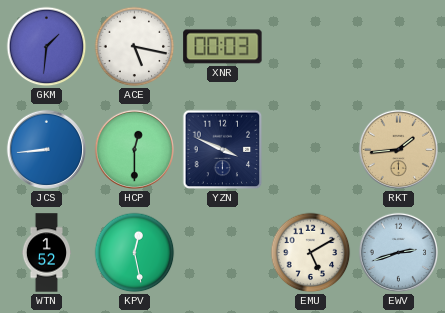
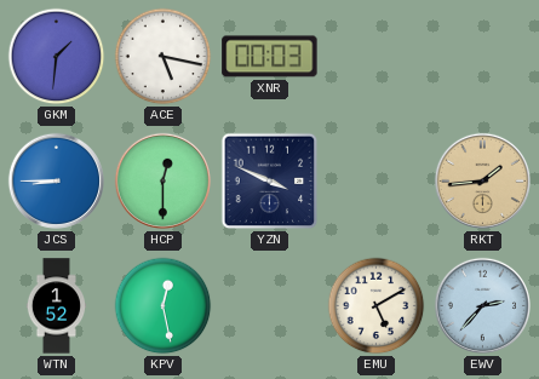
JCS: 8:44 -> 8:45 (56, 180)
EWV: 2:42 -> 2:37 (482, 305)
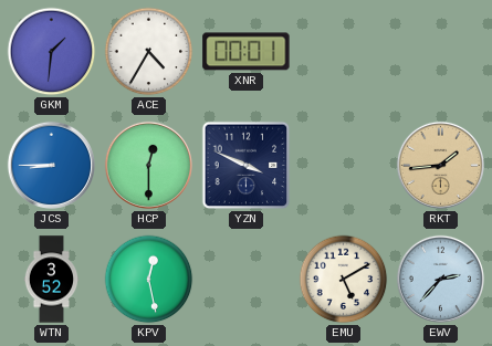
ACE: 5:17 -> 4:35 (149, 52)
XNR: 00:03 -> 00:01 (247, 52)
WTN: 1:52 -> 3:52 (52, 280)
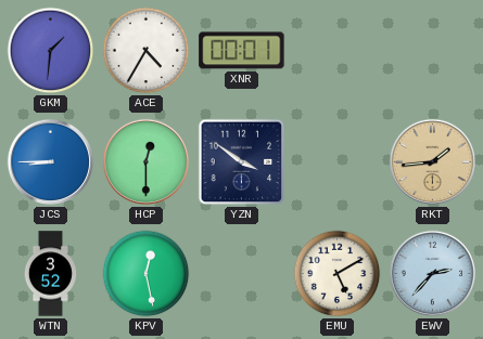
YZN: 3:49 -> 3:51 (242, 162)
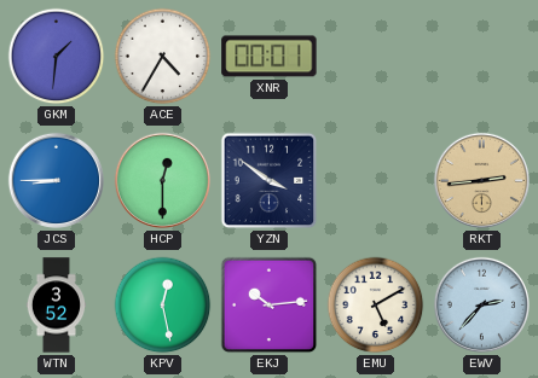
RKT: 1:44 -> 2:44 (481, 180)
EKJ: none -> 10:14 (270, 306)
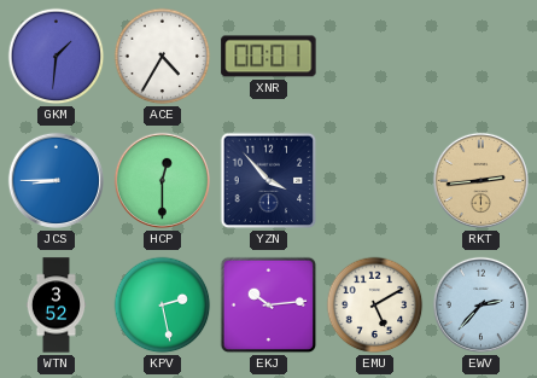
YZN: 3:51 -> 3:53 (269, 181)
KPV: 12:28 -> 2:28 (163, 306)
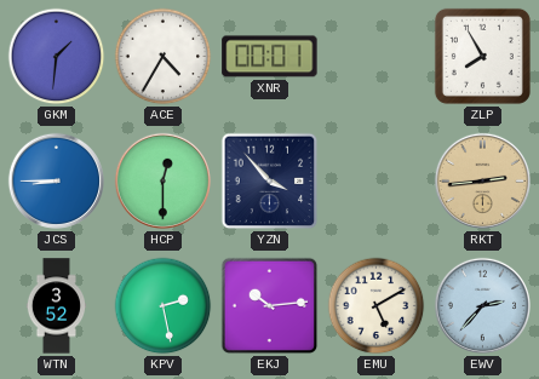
ZLP: none -> 7:55 (482, 56)
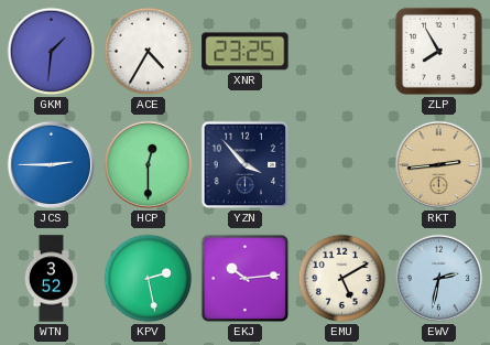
XNR: 00:01 -> 23:25 (246, 52)
JCS: 8:45 -> 2:45 (51, 164)
EWV: 2:37 -> 2:32 (438, 278)
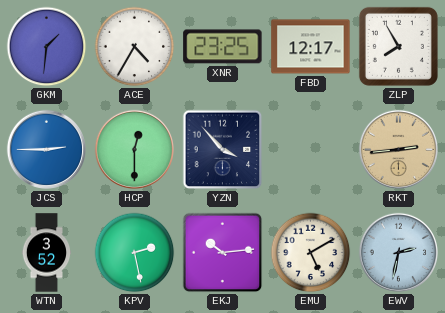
FBD: none -> 12:17 (311, 47)
